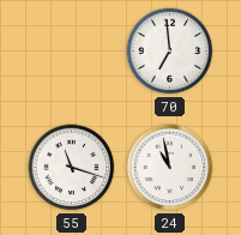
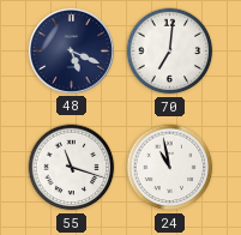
48: none -> 5:19 (71, 50)
70: 6:59 -> 7:01 (170, 52)
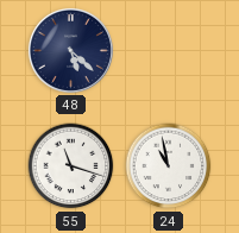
48: 5:19 -> 5:22 (70, 50)
70: 7:01 -> none (170, 52)
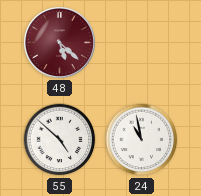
48 dial: navy -> burgundy (59, 42)
55: 11:18 -> 4:52 (60, 140)
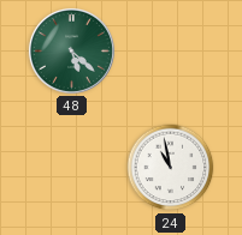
48 dial: burgundy -> green (71, 50)
55: 4:52 -> none (60, 140)
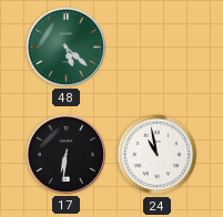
17: none -> 6:31 (65, 154)
